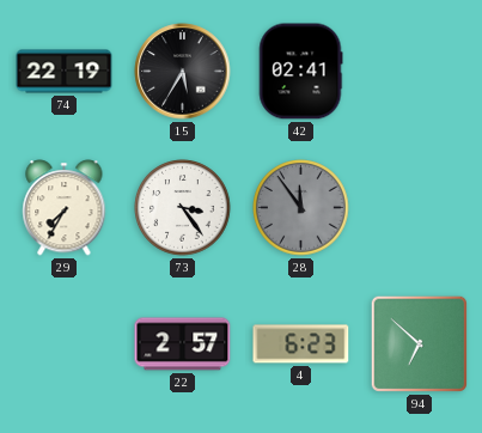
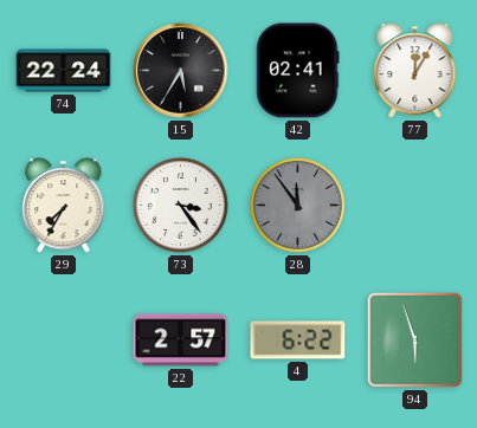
74: 22:19 -> 22:24 (64, 71)
77: none -> 12:05 (415, 71)
4: 6:23 -> 6:22 (298, 341)
94: 6:52 -> 5:57 (414, 339)
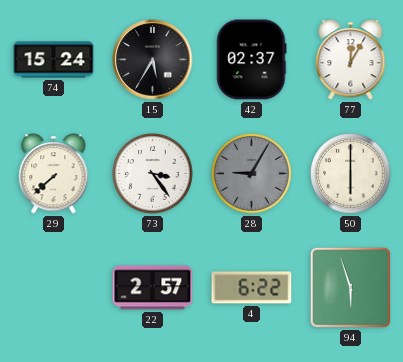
74: 22:24 -> 15:24 (54, 60)
42: 02:41 -> 02:37 (252, 60)
29: 7:35 -> 7:38 (54, 174)
28: 11:54 -> 9:05 (252, 174)
50: none -> 6:00 (351, 174)
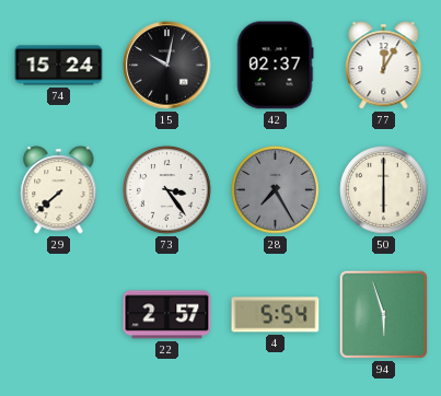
15: 5:35 -> 10:02 (167, 66)
28: 9:05 -> 7:25 (276, 190)
4: 6:22 -> 5:54 (276, 315)
